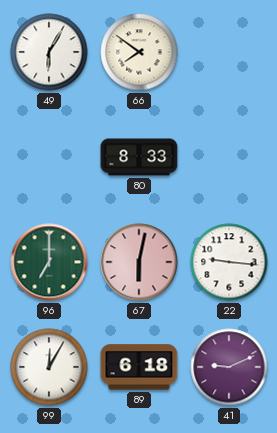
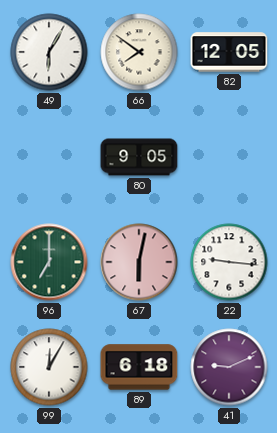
82: none -> 12:05 (229, 52)
80: 8:33 -> 9:05 (139, 157)
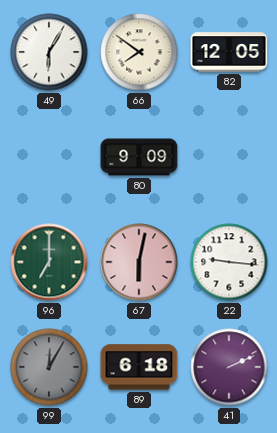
80: 9:05 -> 9:09 (139, 157)
99 dial: white -> grey (49, 367)
41: 9:11 -> 2:11 (229, 367)
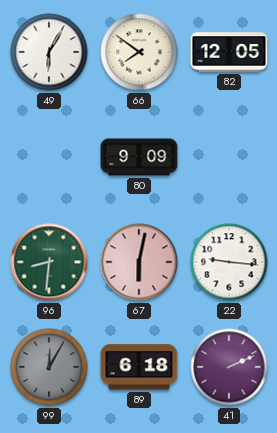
96: 7:00 -> 8:31 (49, 262)
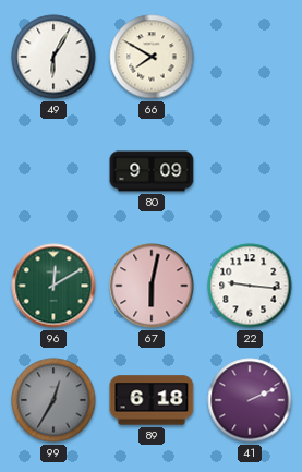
66: 7:51 -> 7:50 (152, 57)
82: 12:05 -> none (229, 52)
96: 8:31 -> 12:10 (53, 286)
99: 12:05 -> 12:35 (53, 400)
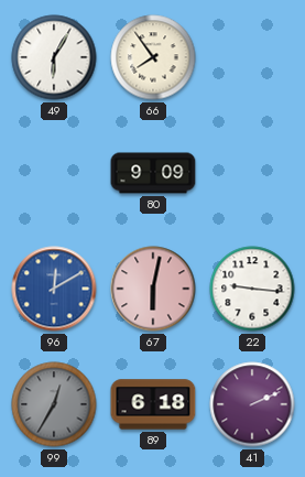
66: 7:50 -> 7:54 (153, 57)
96 dial: green -> blue (54, 289)
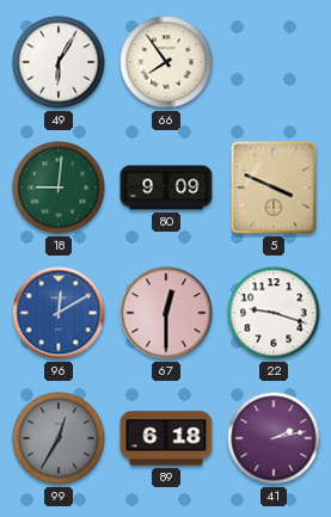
18: none -> 9:01 (59, 187)
5: none -> 3:49 (274, 187)
67: 6:02 -> 12:30 (166, 313)
22: 9:16 -> 9:18 (274, 313)
41: 2:11 -> 2:13 (274, 438)
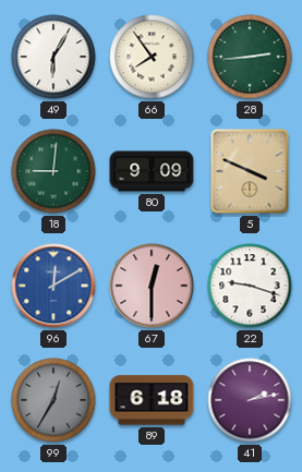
28: none -> 2:44 (250, 57)
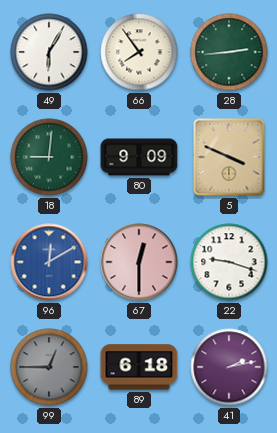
99: 12:35 -> 12:45 (49, 367)
